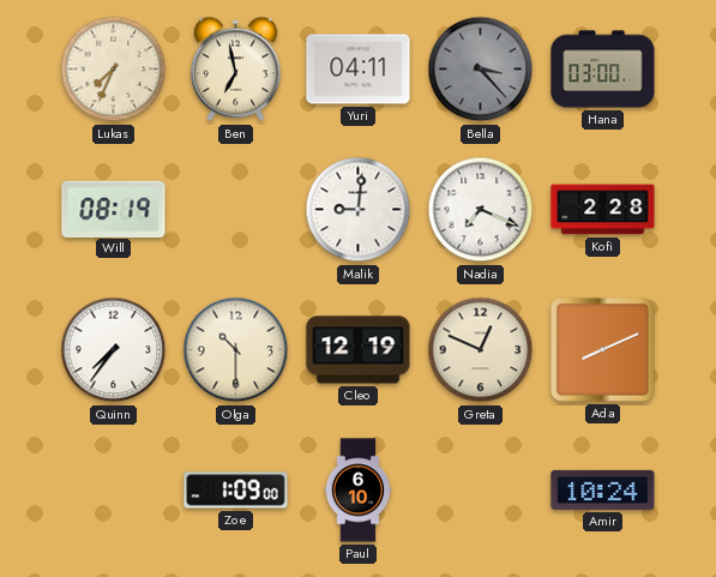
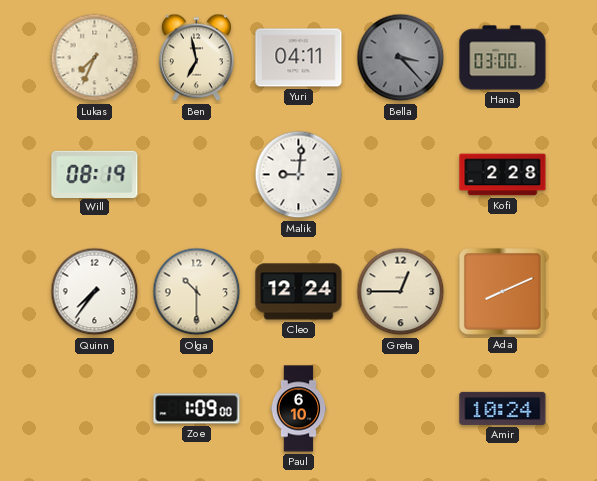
Nadia: 7:19 -> none (481, 210)
Cleo: 12:19 -> 12:24 (299, 292)
Greta: 12:49 -> 12:45 (401, 292)
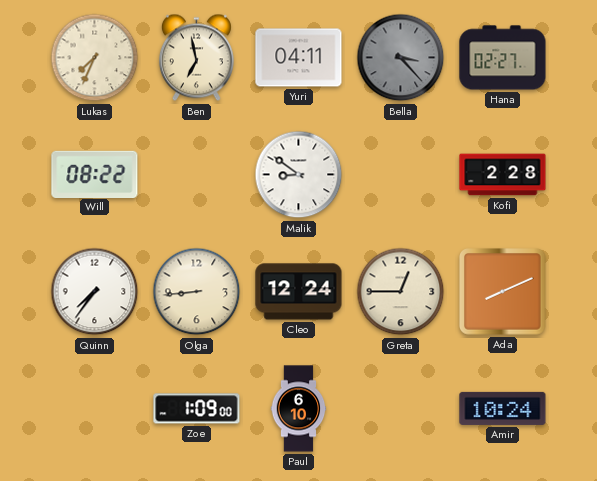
Hana: 03:00 -> 02:27 (503, 58)
Will: 08:19 -> 08:22 (95, 174)
Malik: 9:01 -> 8:51 (299, 175)
Olga: 10:30 -> 8:44 (197, 292)
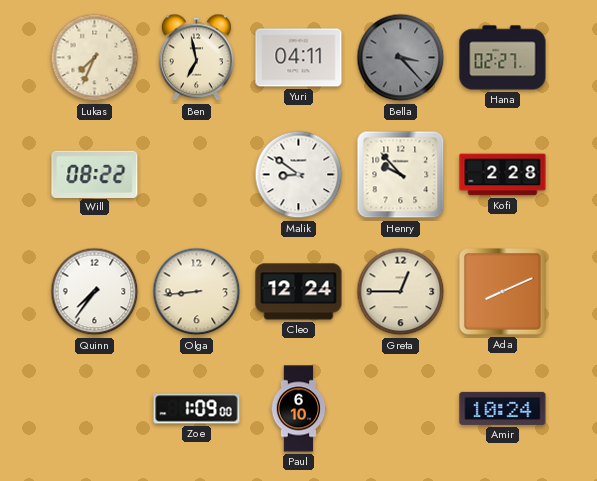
Henry: none -> 9:53 (401, 175)
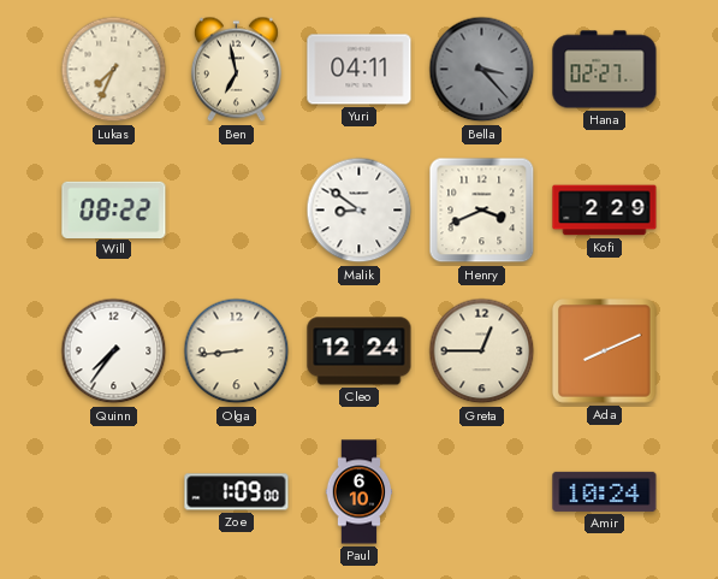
Henry: 9:53 -> 3:41 (482, 211)
Kofi: 2:28 -> 2:29 (605, 211)
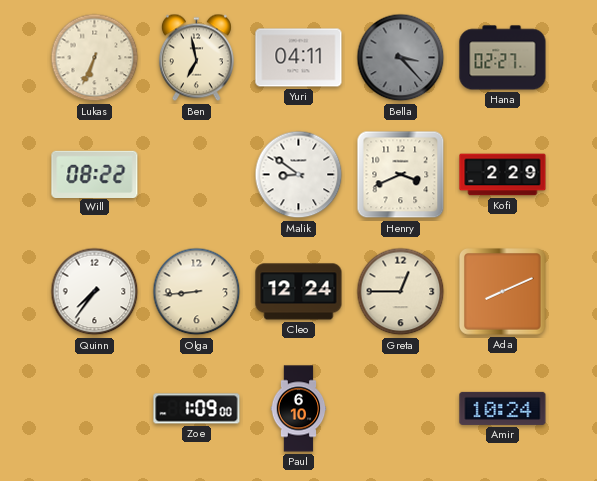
Lukas: 7:34 -> 6:34 (95, 58)
